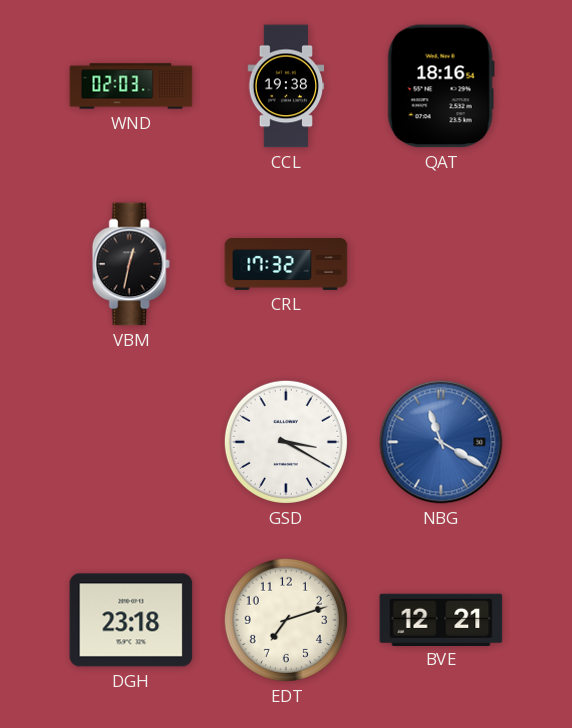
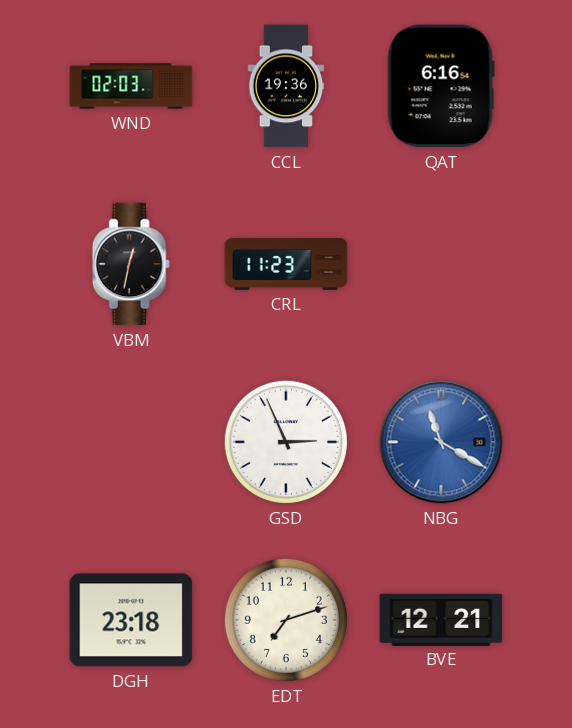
CCL: 19:38 -> 19:36 (286, 86)
QAT: 18:16 -> 6:16 (441, 86)
CRL: 17:32 -> 11:23 (286, 264)
GSD: 3:20 -> 2:56 (286, 442)
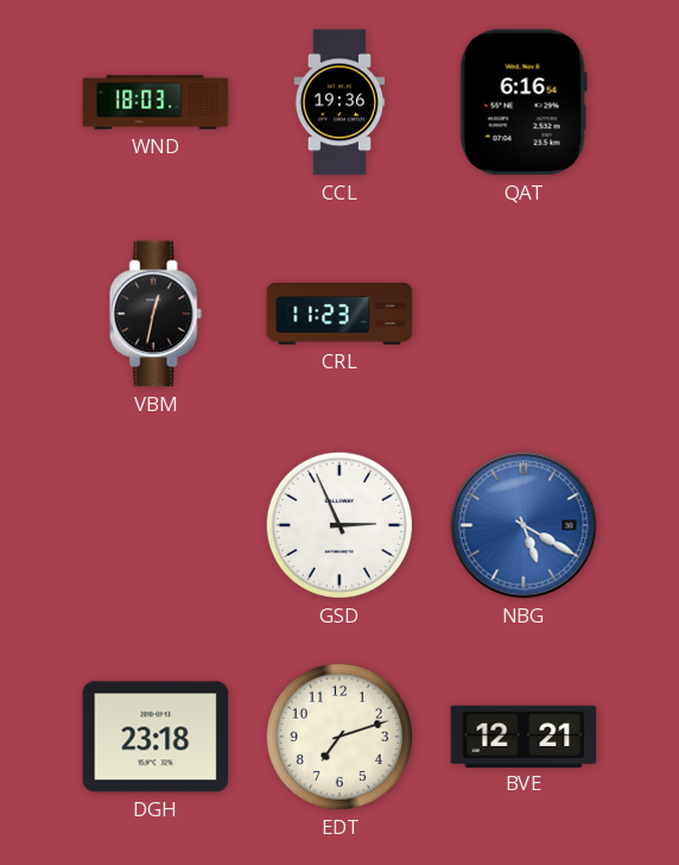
WND: 02:03 -> 18:03 (156, 102)
NBG: 11:20 -> 5:20 (523, 525)
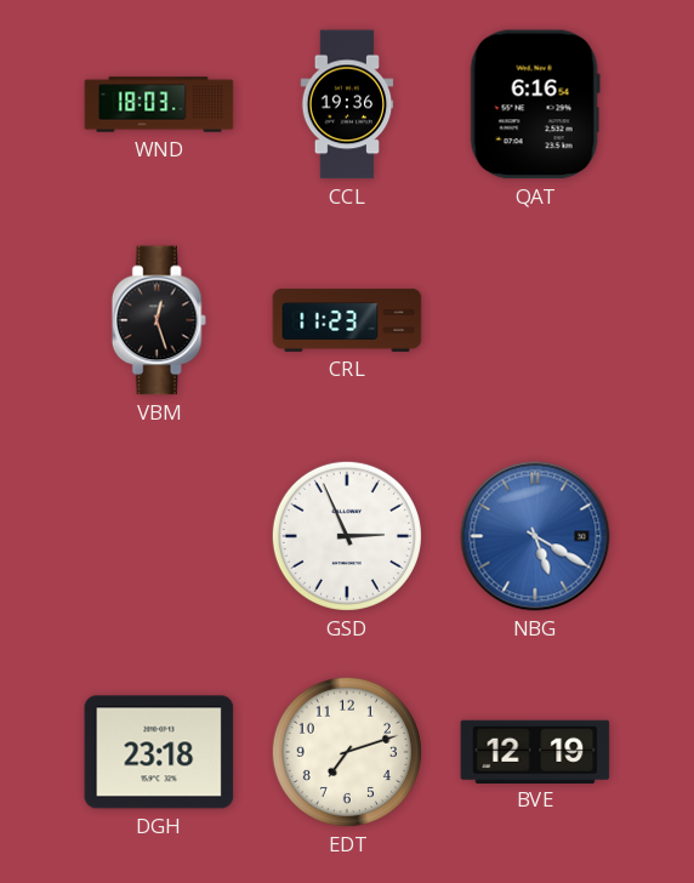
VBM: 12:32 -> 12:27 (159, 320)
BVE: 12:21 -> 12:19 (535, 751)
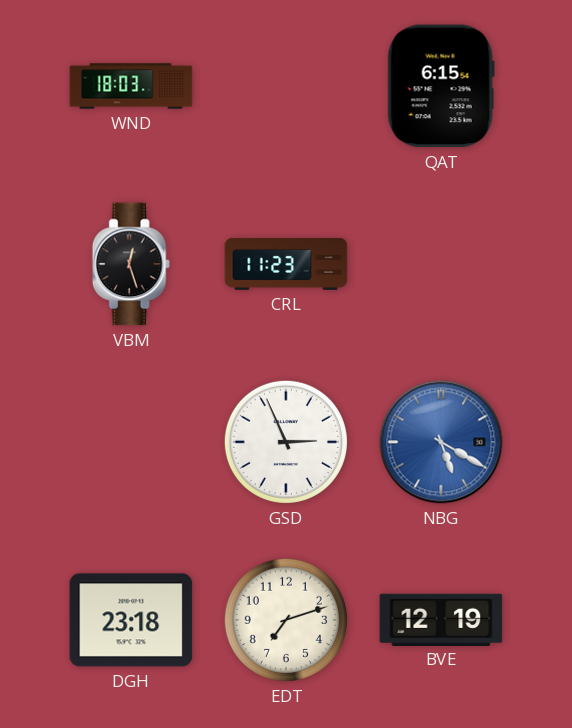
CCL: 19:36 -> none (347, 104)
QAT: 6:16 -> 6:15 (441, 86)
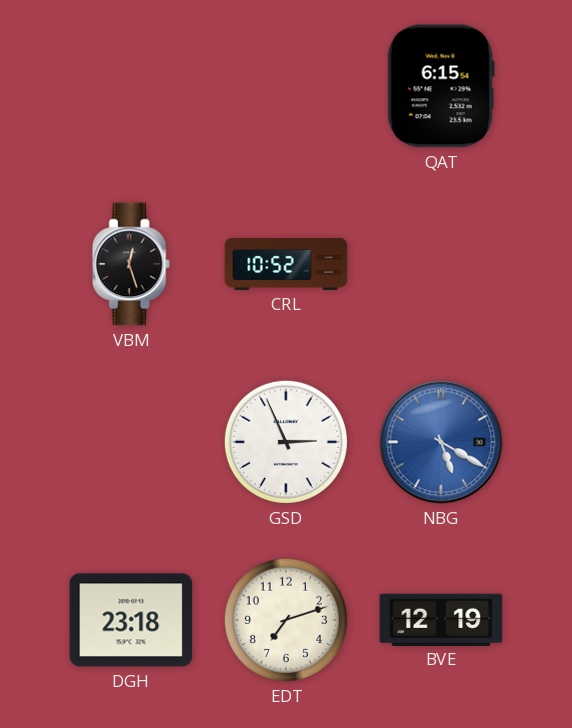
WND: 18:03 -> none (131, 86)
CRL: 11:23 -> 10:52 (286, 264)
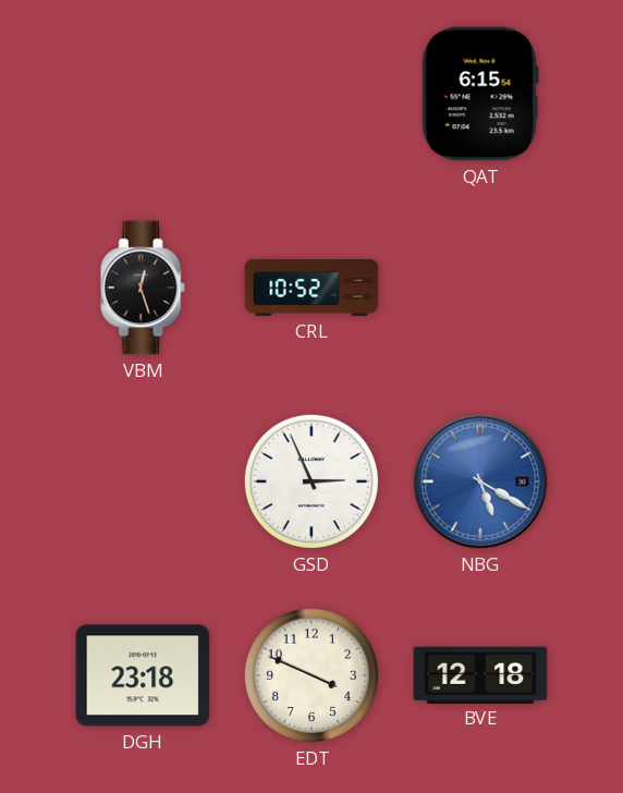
EDT: 7:12 -> 3:49 (311, 675)
BVE: 12:19 -> 12:18 (480, 674)
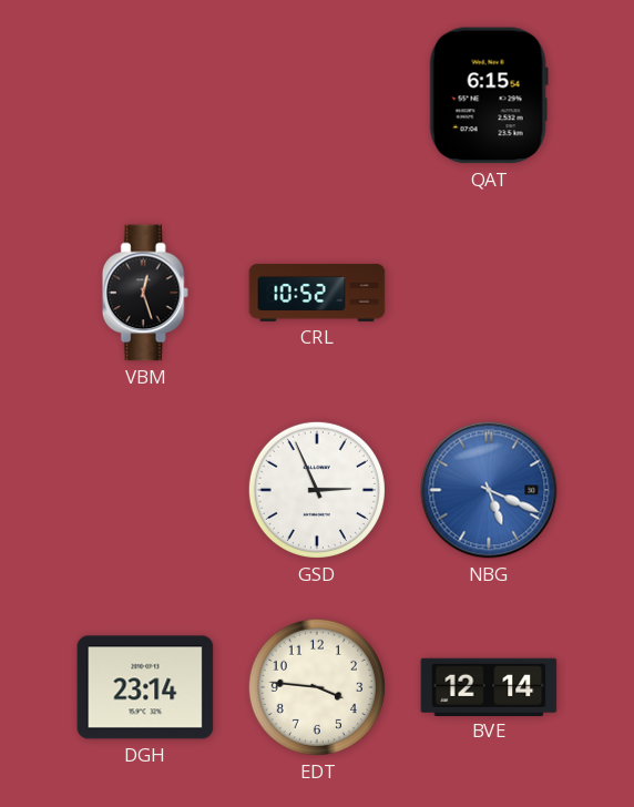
NBG: 5:20 -> 5:19 (489, 490)
DGH: 23:18 -> 23:14 (145, 687)
EDT: 3:49 -> 3:46 (317, 687)
BVE: 12:18 -> 12:14 (489, 686)
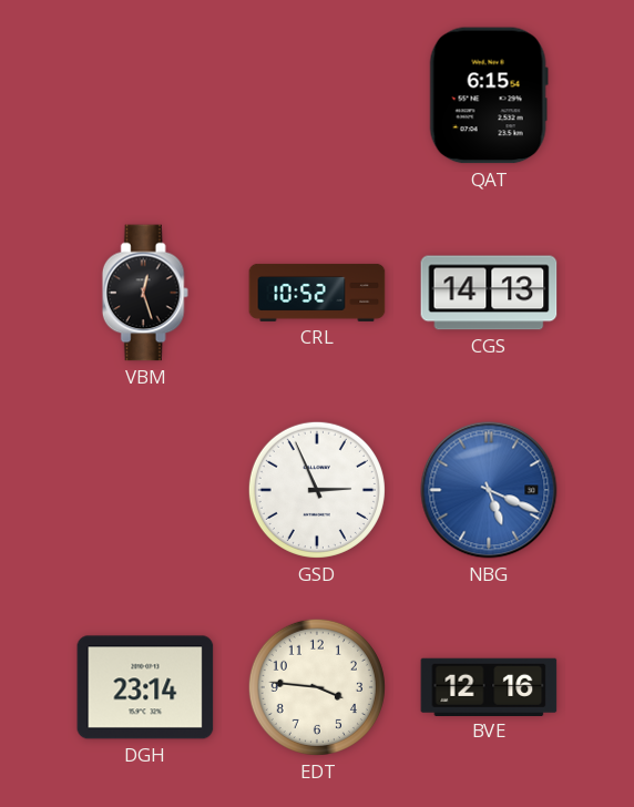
CGS: none -> 14:13 (489, 293)
BVE: 12:14 -> 12:16 (489, 686)
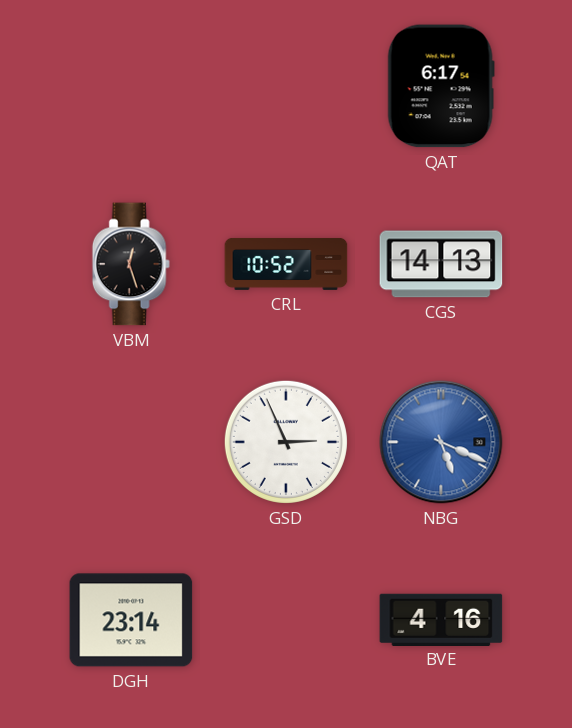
QAT: 6:15 -> 6:17 (441, 86)
EDT: 3:46 -> none (317, 687)
BVE: 12:16 -> 4:16 (441, 619)
